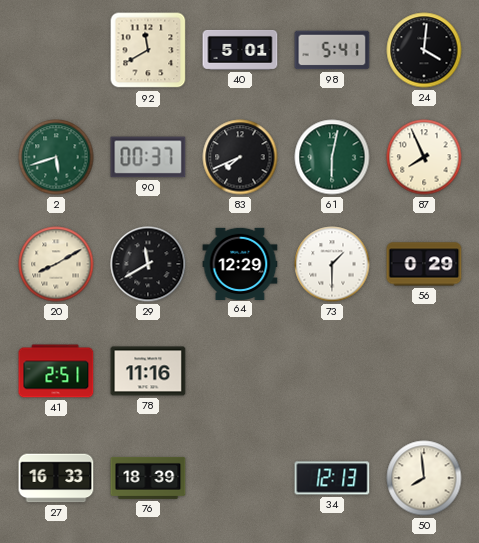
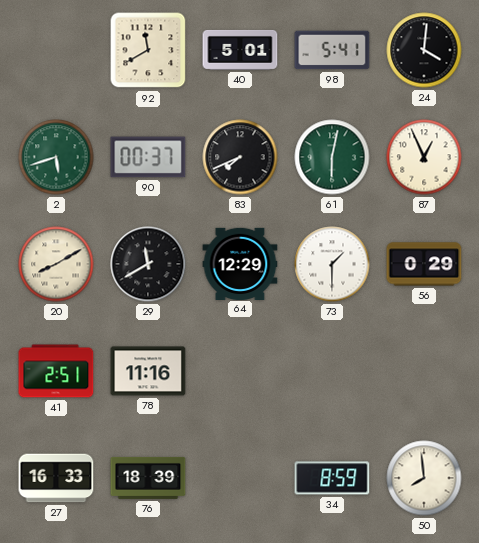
87: 7:56 -> 12:56 (424, 157)
34: 12:13 -> 8:59 (332, 478)
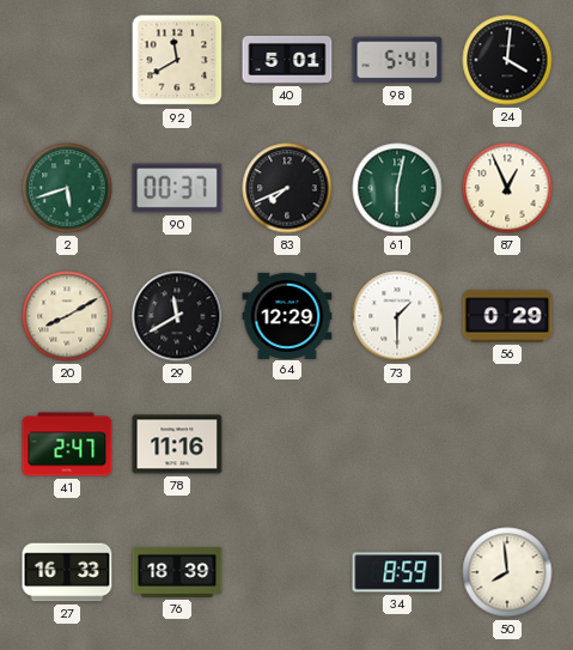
41: 2:51 -> 2:47 (67, 444)
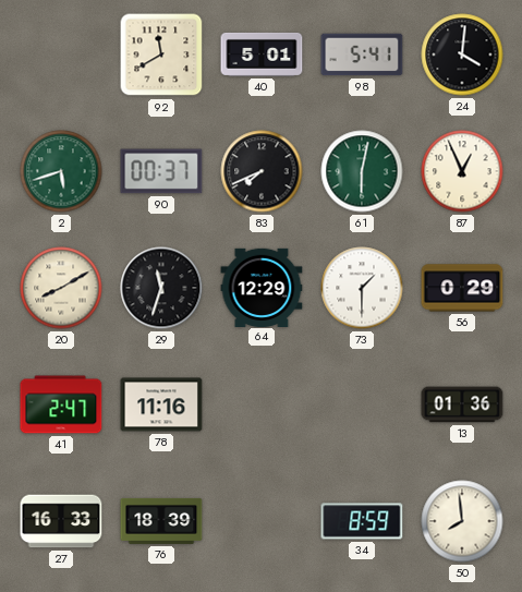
29: 11:40 -> 11:33 (161, 288)
13: none -> 01:36 (462, 404)
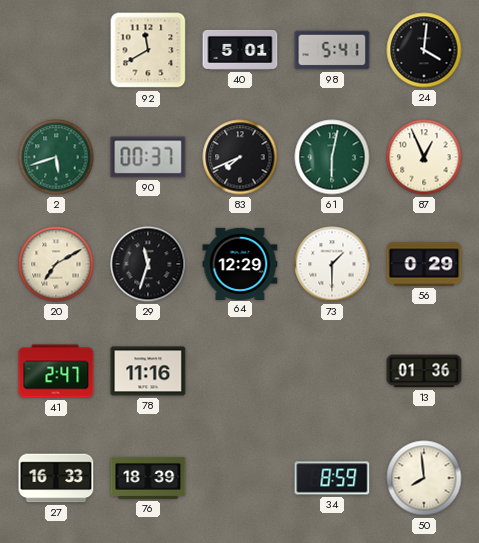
20: 8:10 -> 7:10 (56, 264)
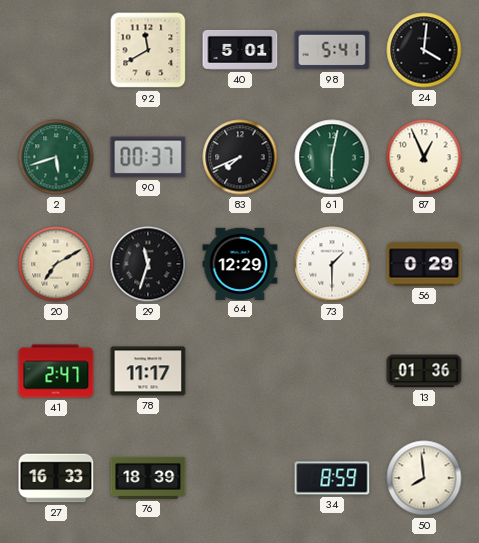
78: 11:16 -> 11:17 (148, 371)
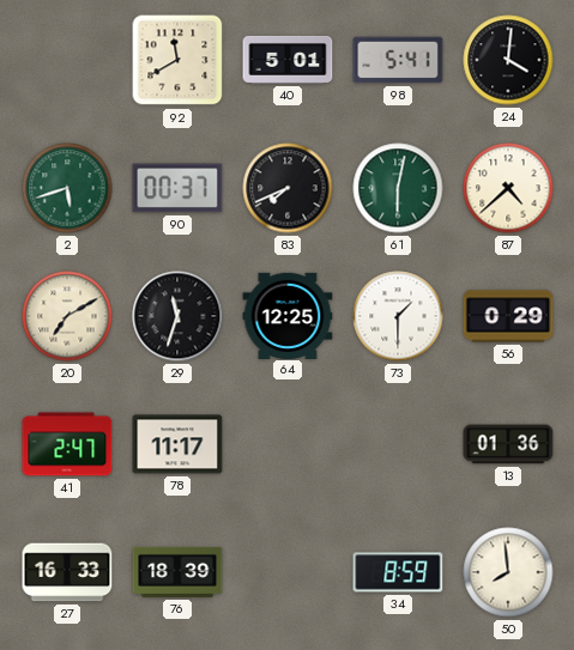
87: 12:56 -> 4:38 (508, 188)
64: 12:29 -> 12:25 (288, 315)
